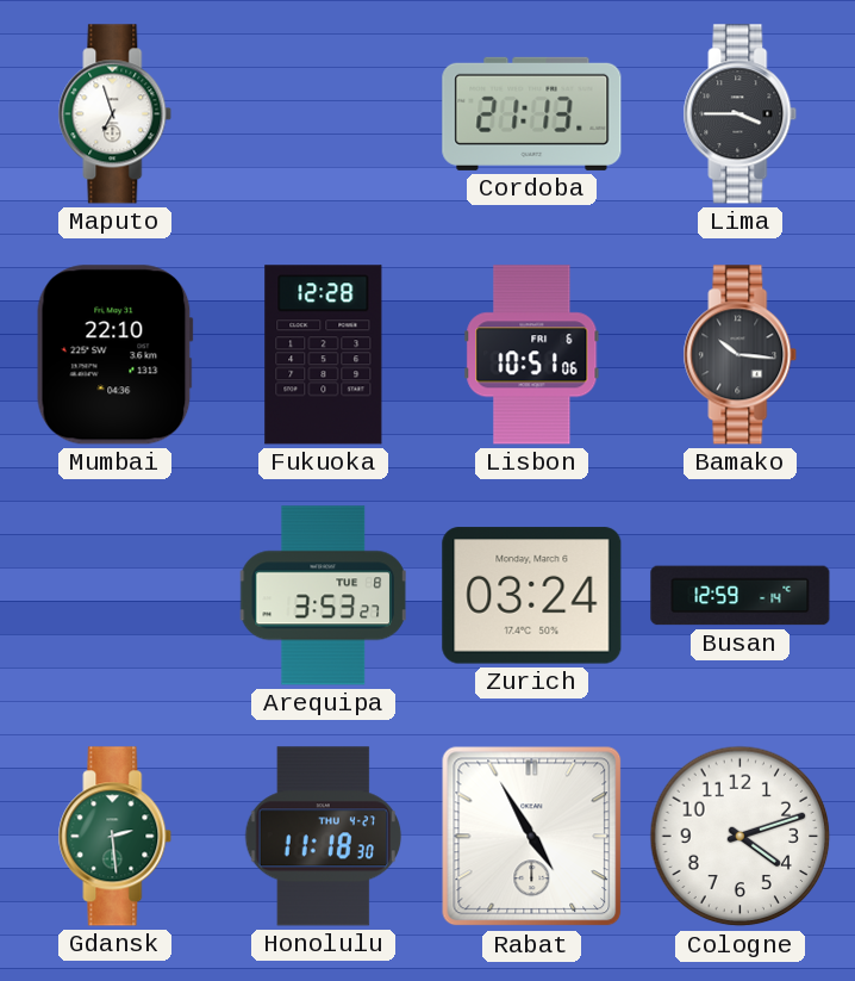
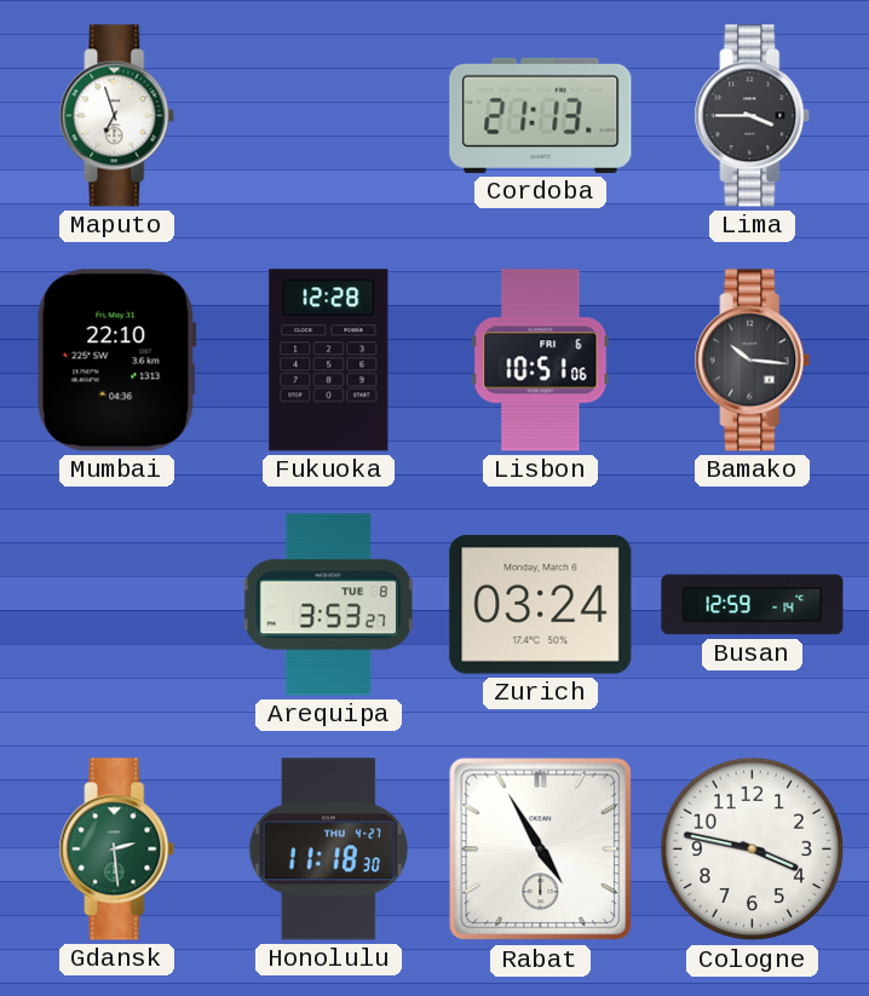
Cologne: 4:12 -> 3:47 (753, 850)
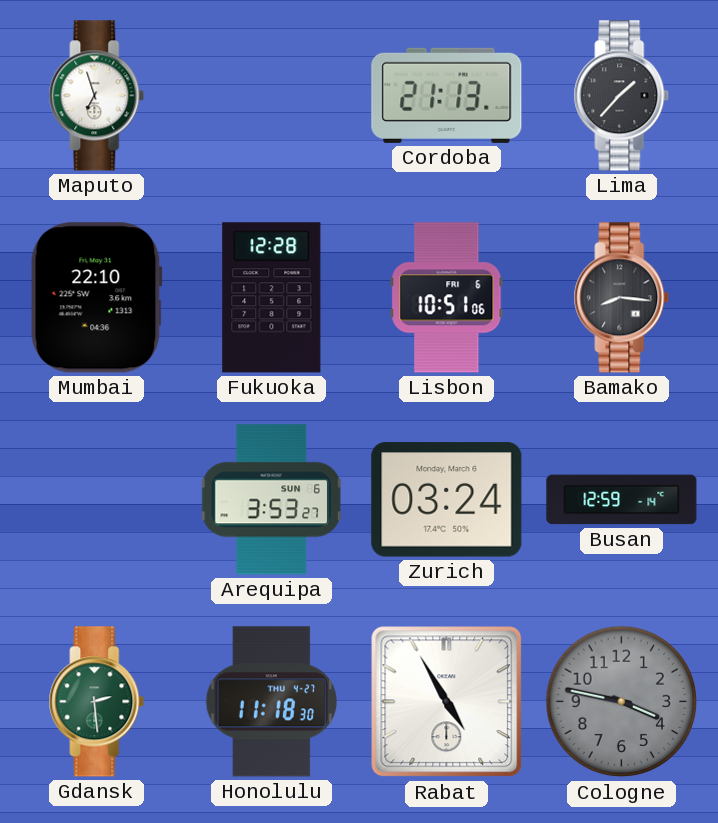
Lima: 3:45 -> 1:37 (622, 96)
Bamako: 10:16 -> 8:16 (622, 298)
Arequipa date: TUE 8 -> SUN 6 (271, 500)
Cologne dial: white -> grey (622, 702)
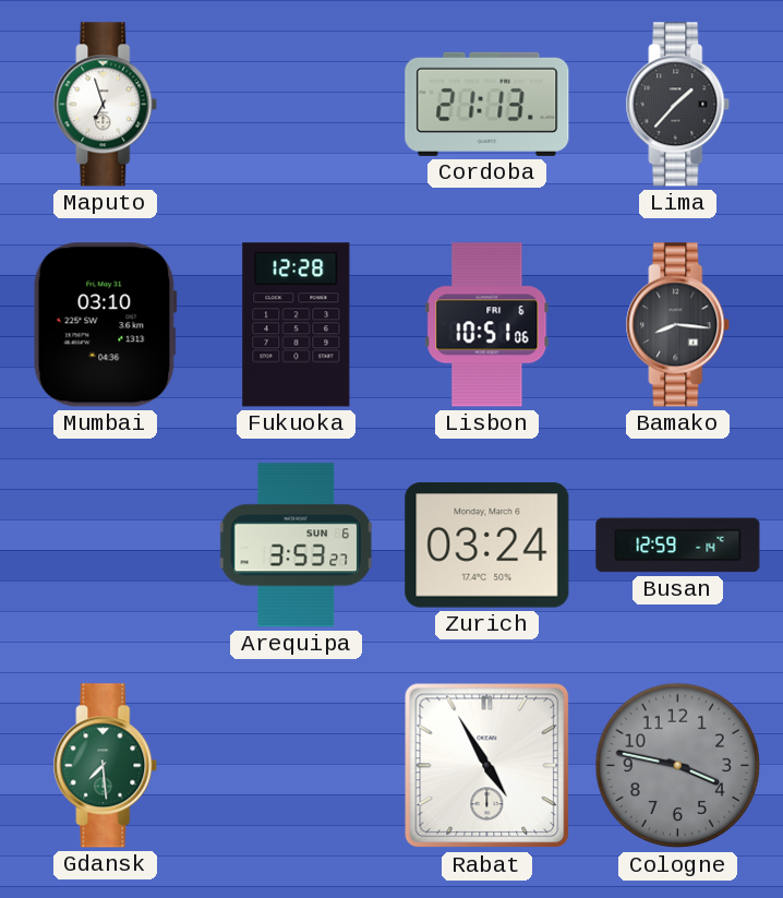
Mumbai: 22:10 -> 03:10 (105, 325)
Gdansk: 2:29 -> 7:29 (106, 766)
Honolulu: 11:18 -> none (272, 702)
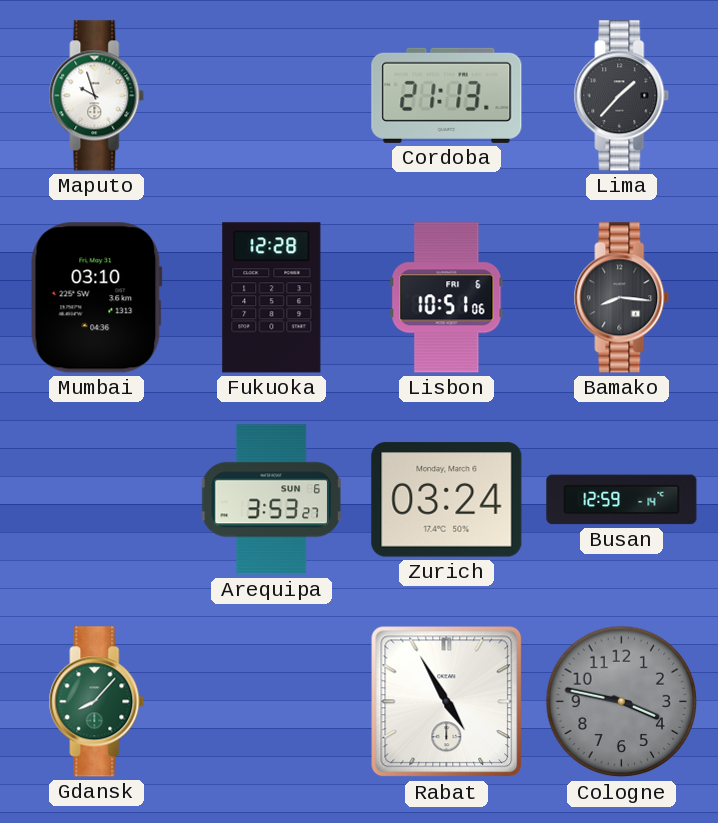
Maputo: 6:57 -> 9:57 (97, 96)
Gdansk: 7:29 -> 8:07 (97, 702)
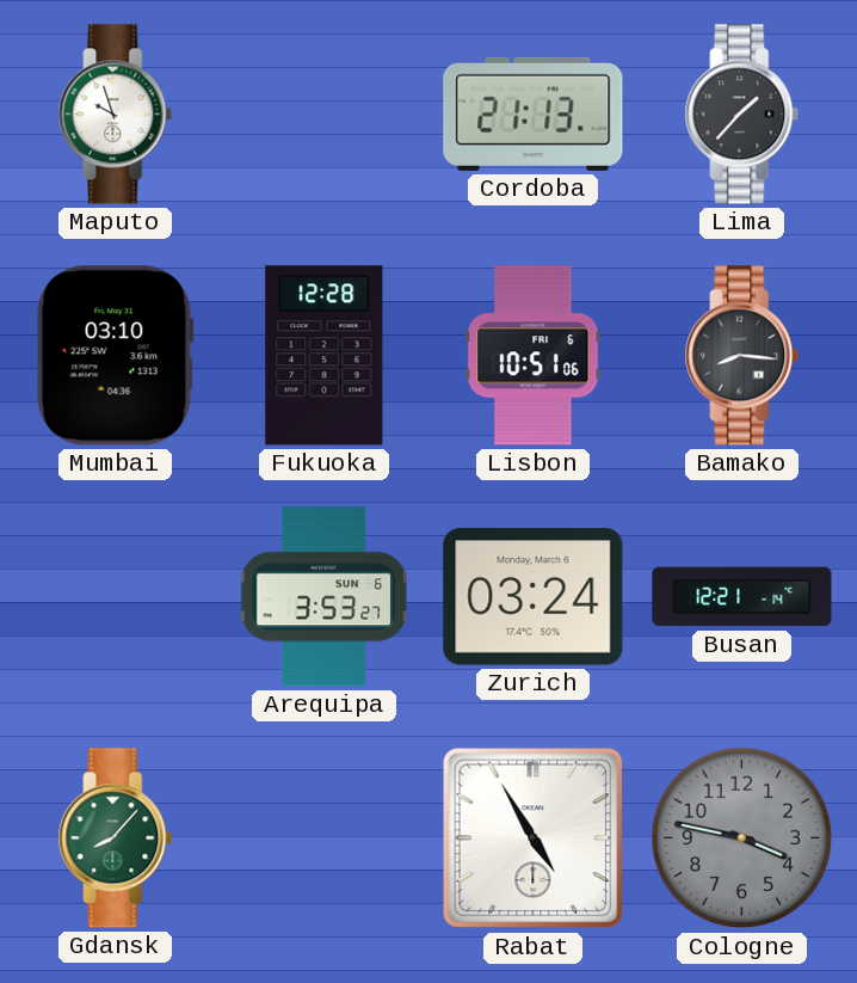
Busan: 12:59 -> 12:21 (742, 597)
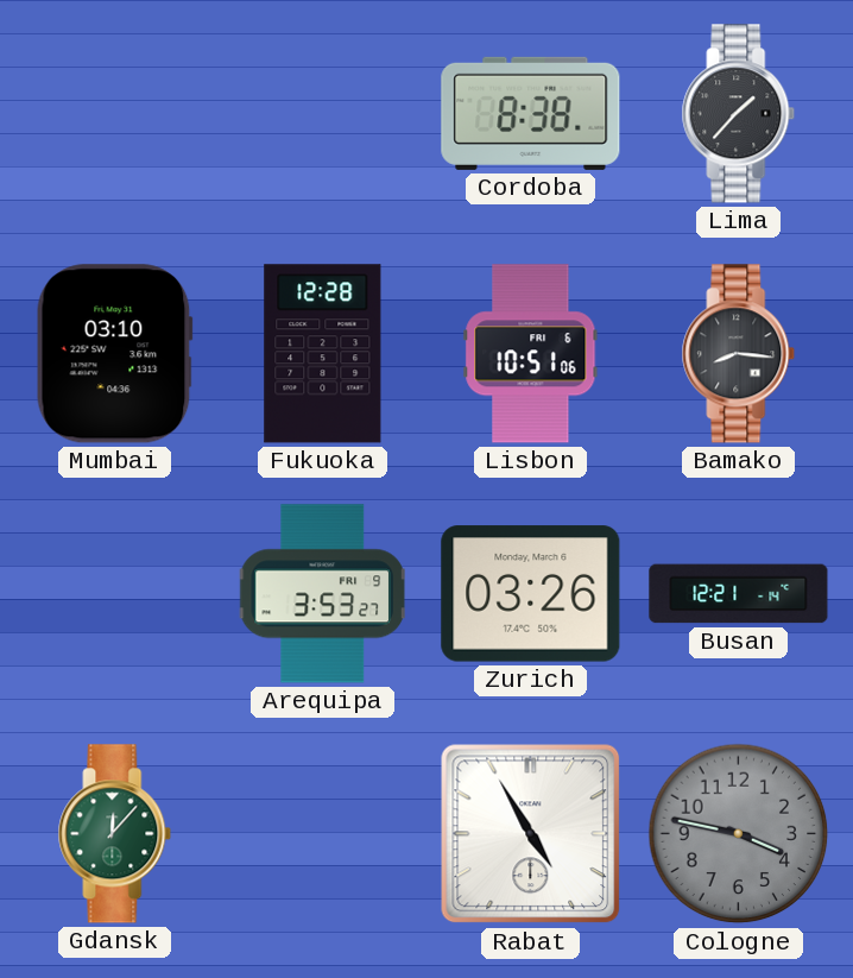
Maputo: 9:57 -> none (116, 115)
Cordoba: 21:13 -> 8:38 (531, 113)
Arequipa date: SUN 6 -> FRI 9 (322, 594)
Zurich: 03:24 -> 03:26 (531, 594)
Gdansk: 8:07 -> 12:07 (115, 834)
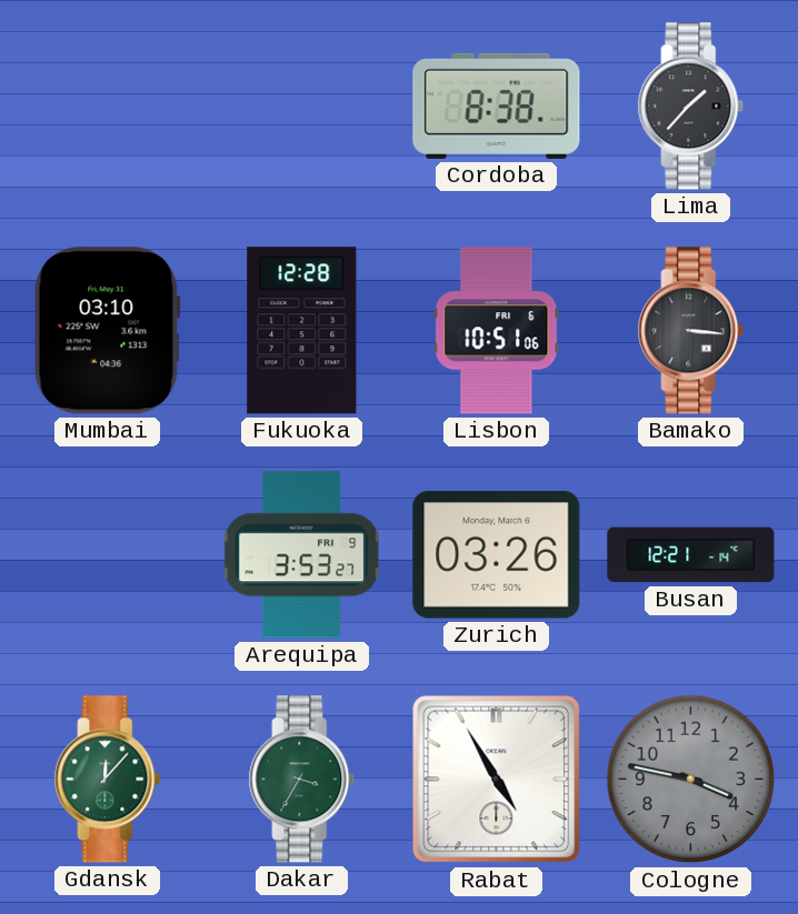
Bamako: 8:16 -> 3:16 (691, 331)
Dakar: none -> 3:35 (302, 780)
